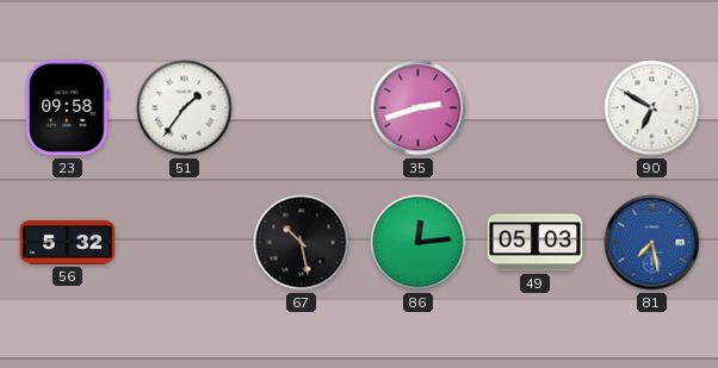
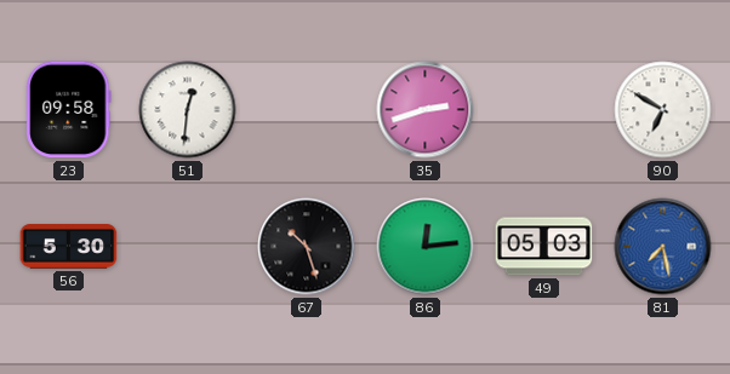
51: 1:36 -> 12:31 (188, 110)
56: 5:32 -> 5:30 (69, 247)
67: 10:28 -> 10:27 (307, 247)
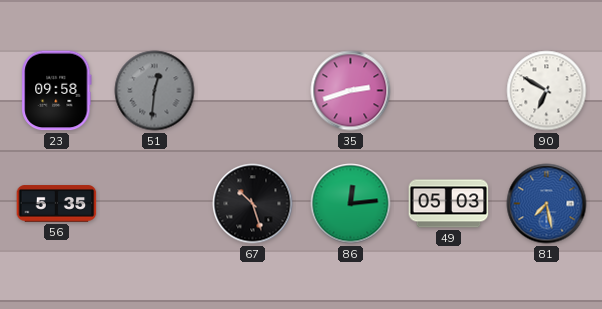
51 dial: white -> grey (155, 91)
56: 5:30 -> 5:35 (57, 204)
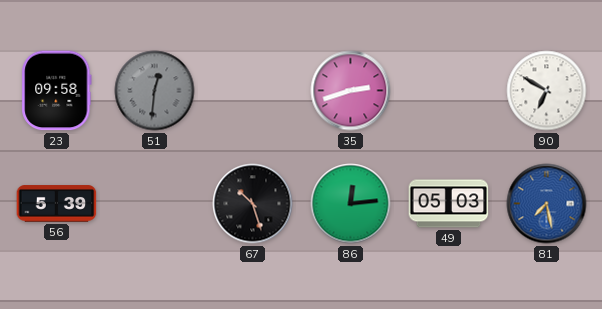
56: 5:35 -> 5:39 (57, 204)
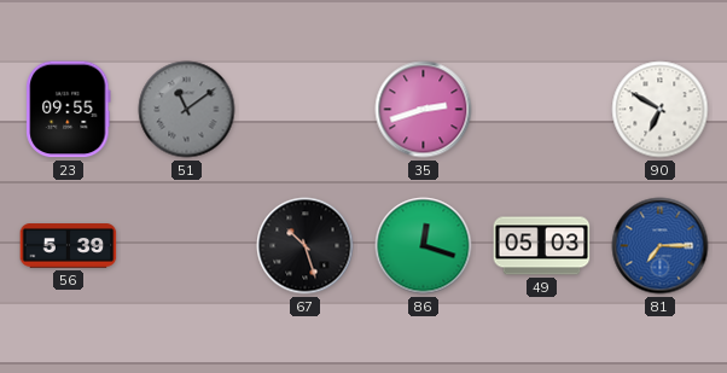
23: 09:58 -> 09:55 (69, 110)
51: 12:31 -> 11:09 (187, 110)
86: 12:14 -> 12:18 (424, 246)
81: 7:28 -> 7:15 (661, 246)
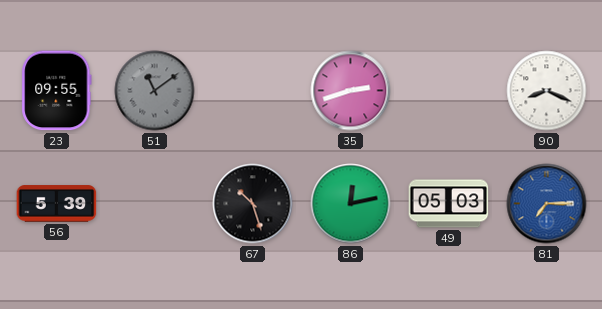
90: 6:50 -> 8:19 (547, 91)
86: 12:18 -> 12:13 (351, 204)
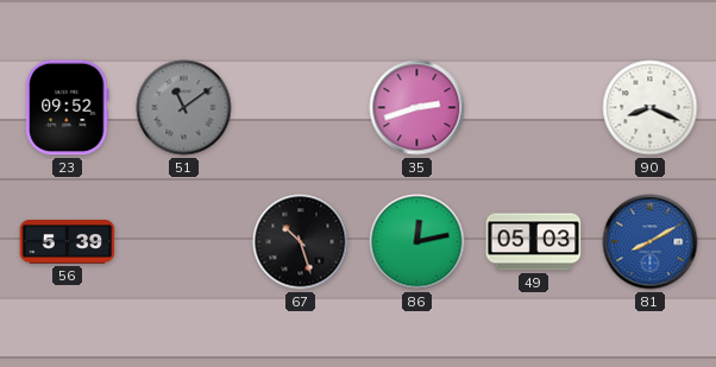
23: 09:55 -> 09:52 (68, 108)
81: 7:15 -> 8:10 (651, 242)
